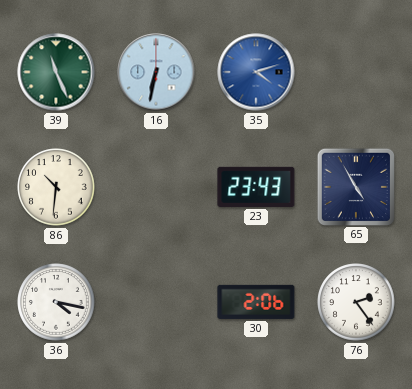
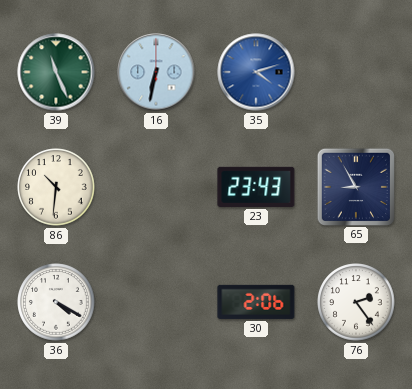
65: 4:55 -> 8:55 (355, 186)
36: 4:17 -> 4:20 (56, 302)
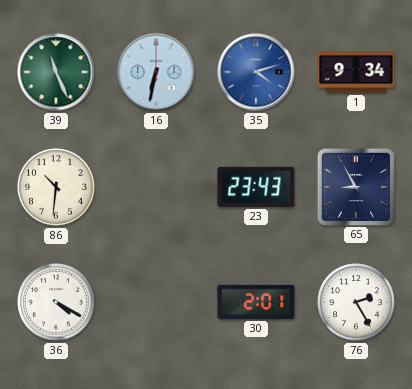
1: none -> 9:34 (356, 72)
30: 2:06 -> 2:01 (256, 302)
76: 2:24 -> 2:25 (356, 302)
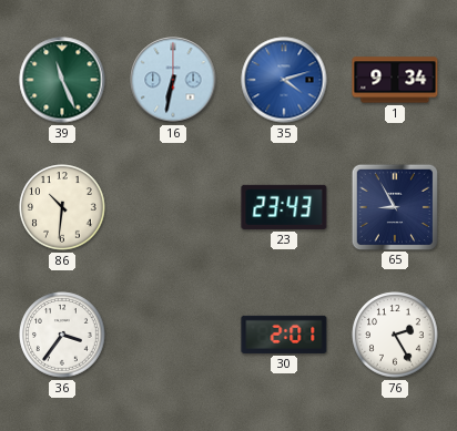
36: 4:20 -> 3:36 (62, 335)
